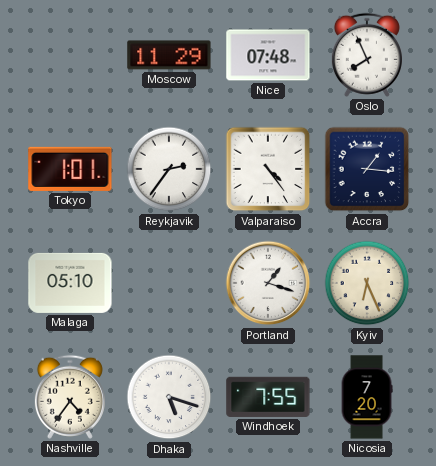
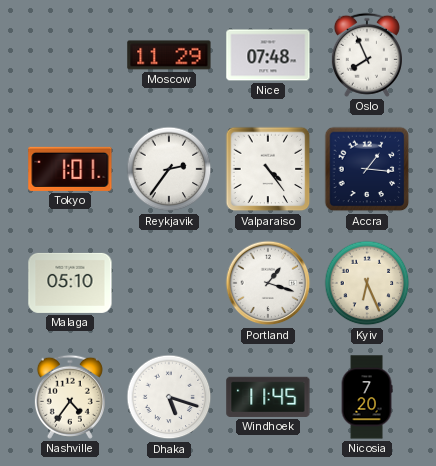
Windhoek: 7:55 -> 11:45 (268, 397)
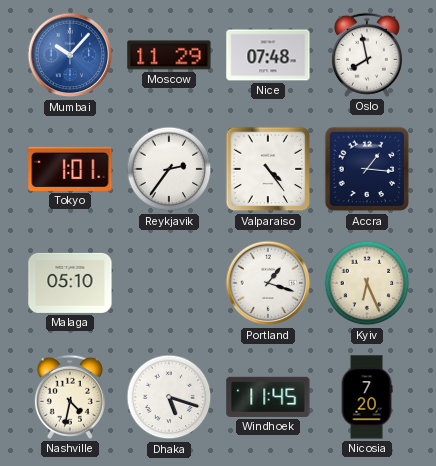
Mumbai: none -> 10:07 (70, 55)
Oslo: 7:56 -> 7:58 (367, 55)
Nashville: 4:36 -> 4:32 (70, 397)
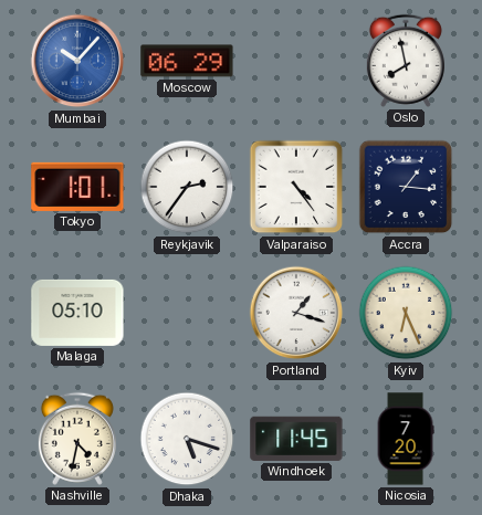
Moscow: 11:29 -> 06:29 (187, 61)
Nice: 07:48 -> none (268, 55)
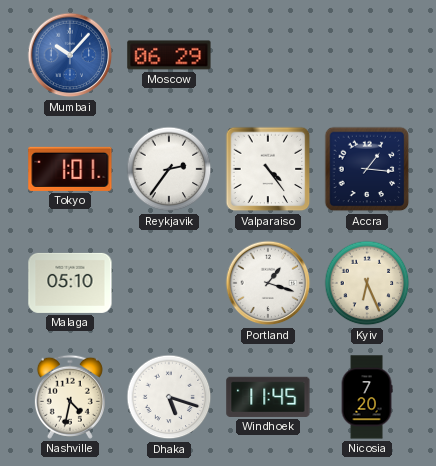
Oslo: 7:58 -> none (406, 61)
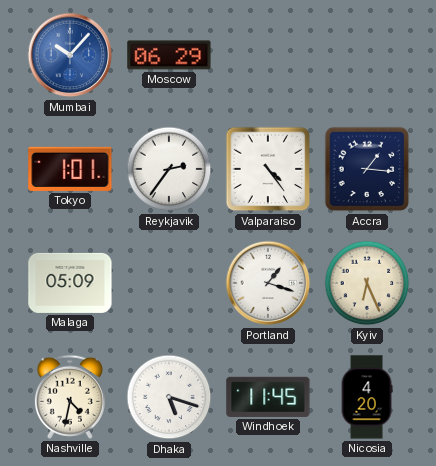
Malaga: 05:10 -> 05:09 (70, 283)
Nicosia: 7:20 -> 4:20 (367, 397)
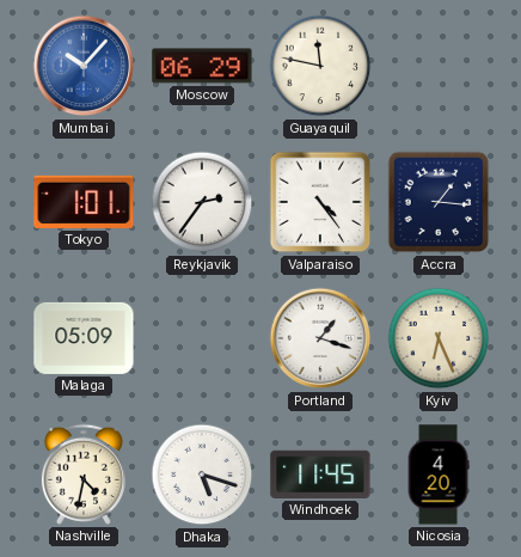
Guayaquil: none -> 11:47 (320, 66)
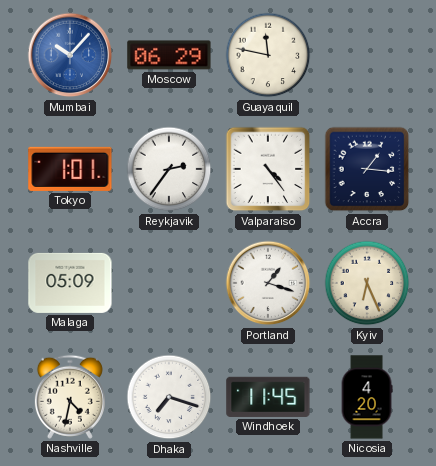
Dhaka: 5:18 -> 7:18 (169, 397)
